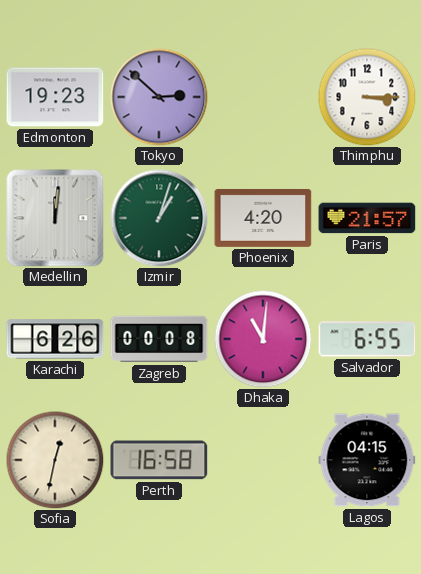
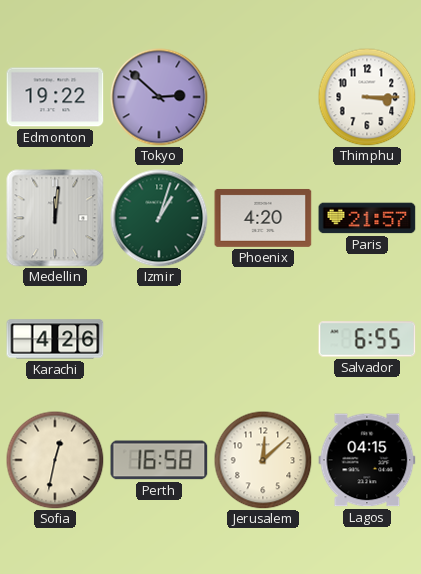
Edmonton: 19:23 -> 19:22 (55, 97)
Karachi: 6:26 -> 4:26 (55, 339)
Zagreb: 00:08 -> none (159, 339)
Dhaka: 11:01 -> none (263, 339)
Jerusalem: none -> 12:08 (263, 460)
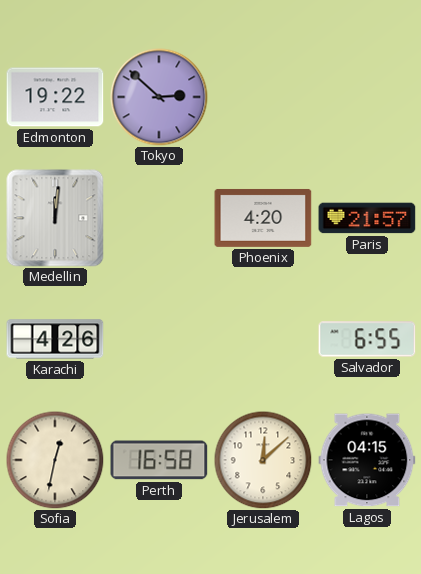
Thimphu: 3:15 -> none (367, 97)
Izmir: 1:03 -> none (159, 218)
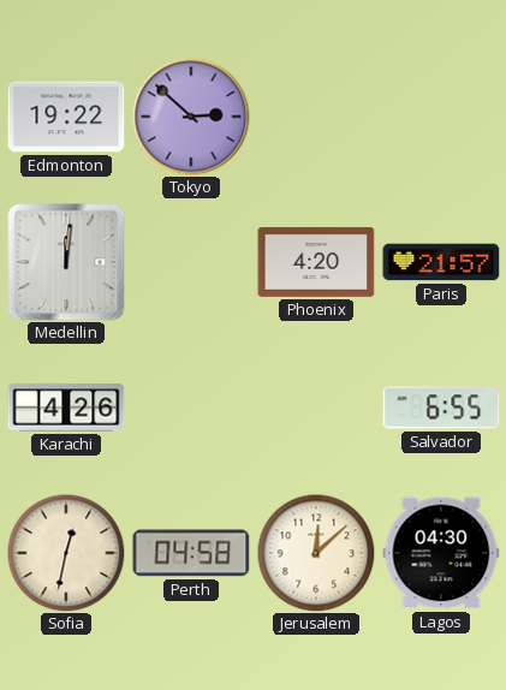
Perth: 16:58 -> 04:58 (191, 553)
Lagos: 04:15 -> 04:30 (441, 553)
